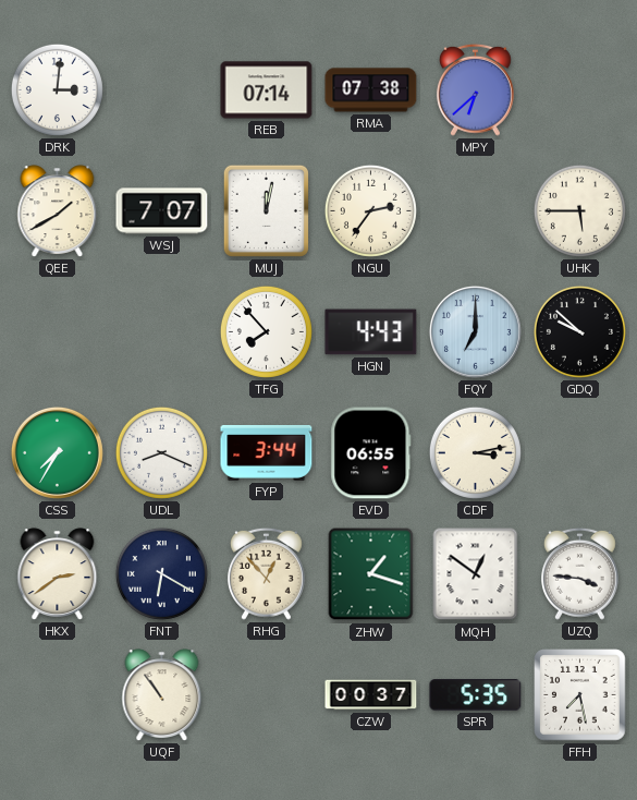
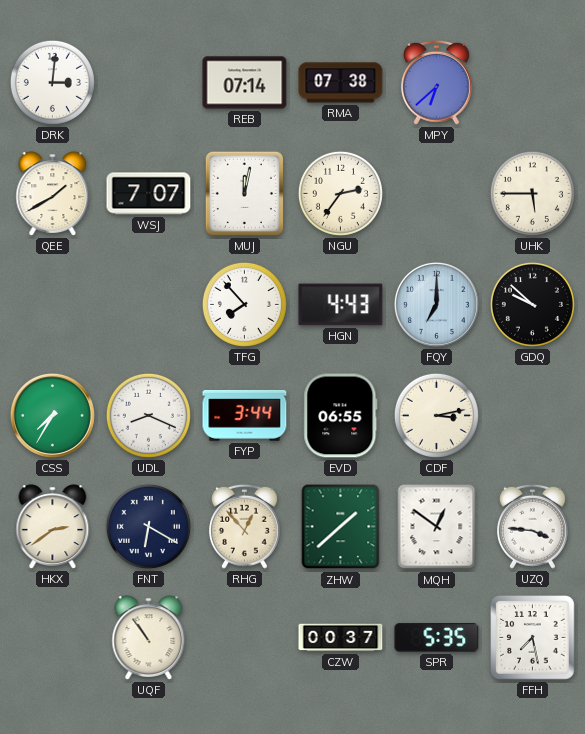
ZHW: 1:18 -> 1:38 (341, 527)
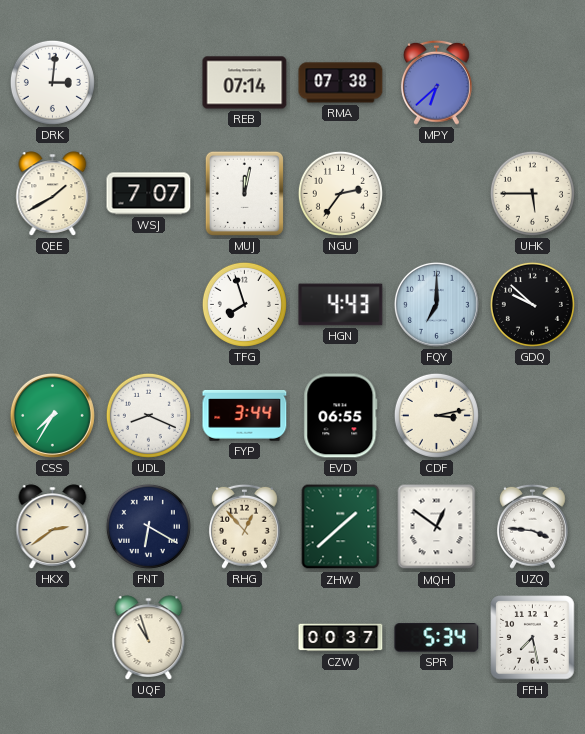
TFG: 7:53 -> 7:57 (244, 304)
UQF: 10:54 -> 10:57 (149, 638)
SPR: 5:35 -> 5:34 (437, 638)
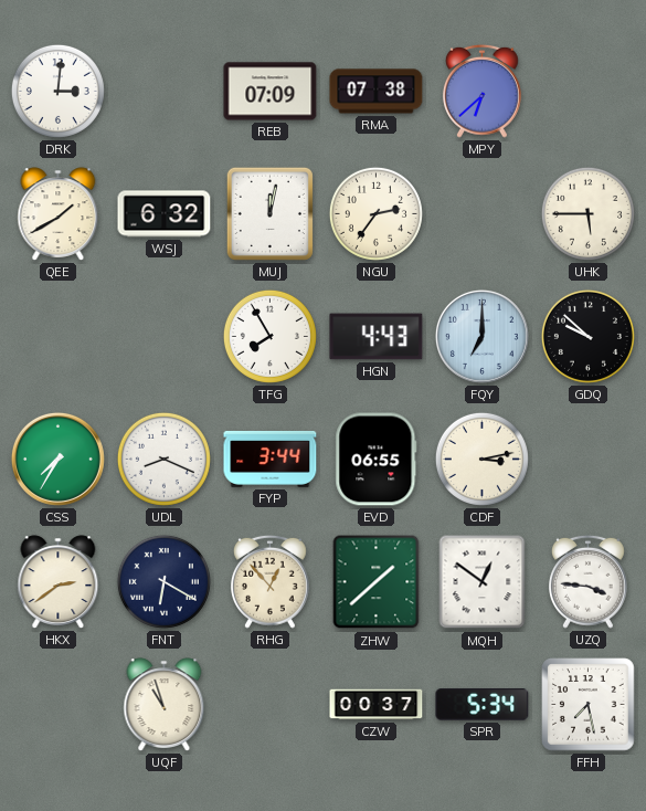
REB: 07:14 -> 07:09 (271, 92)
WSJ: 7:07 -> 6:32 (165, 214)
TFG: 7:57 -> 7:55 (269, 336)
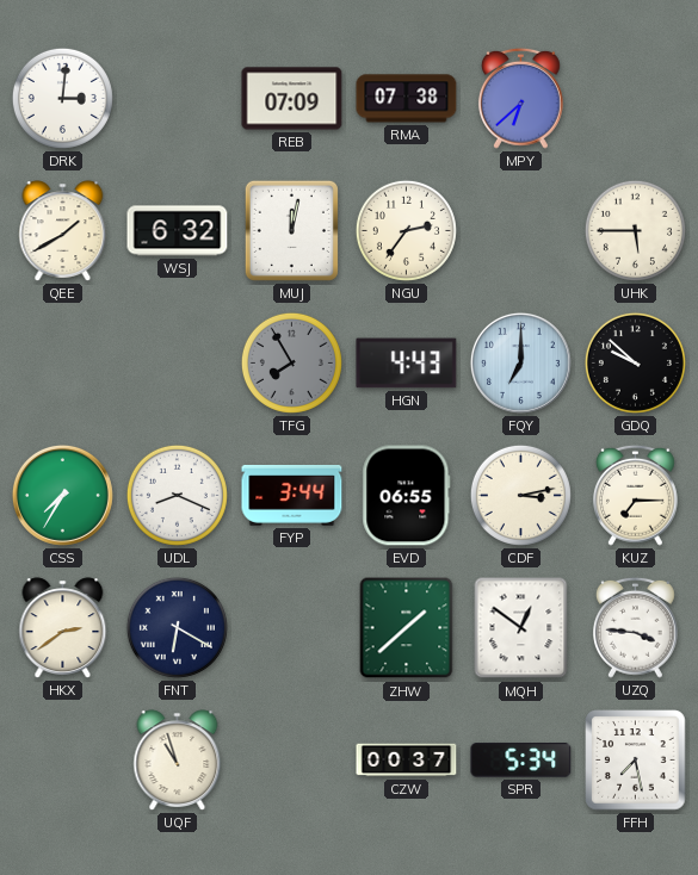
TFG dial: white -> grey (291, 362)
KUZ: none -> 7:15 (635, 495)
RHG: 12:53 -> none (269, 581)
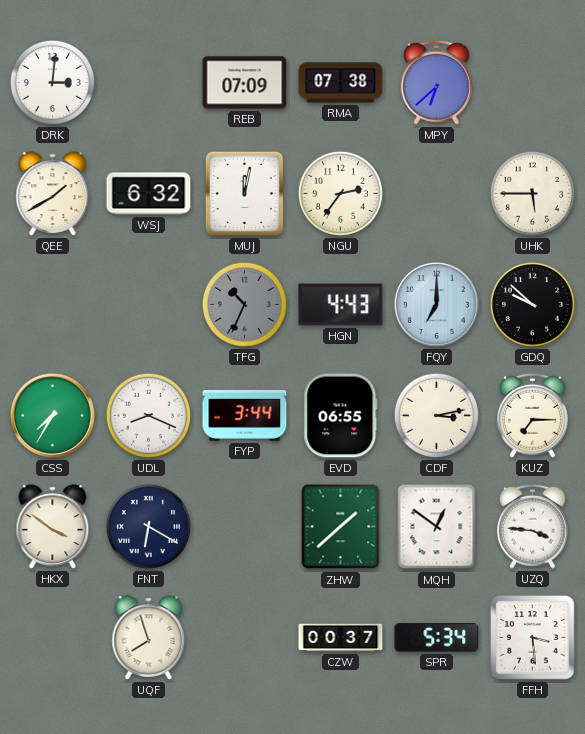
TFG: 7:55 -> 10:34 (244, 304)
HKX: 2:39 -> 3:51 (53, 527)
UQF: 10:57 -> 7:57 (149, 638)
FFH: 7:28 -> 3:29 (533, 638)
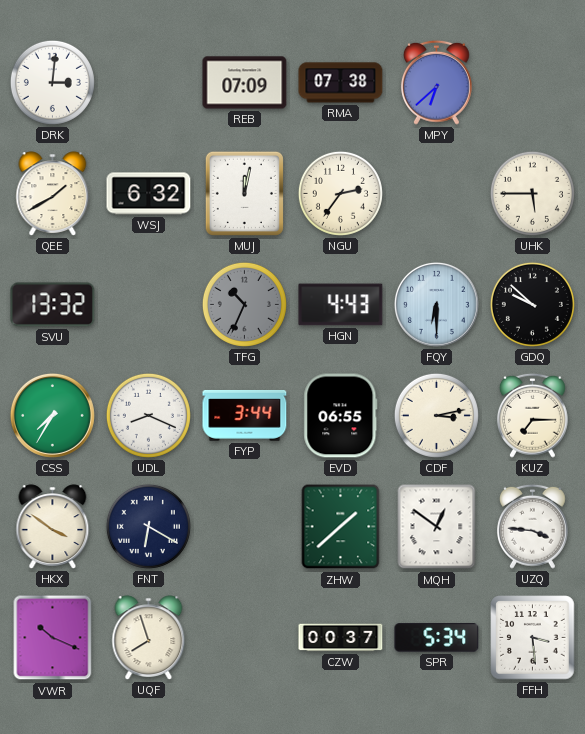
SVU: none -> 13:32 (53, 305)
FQY: 7:00 -> 6:30 (436, 304)
VWR: none -> 10:19 (53, 638)
